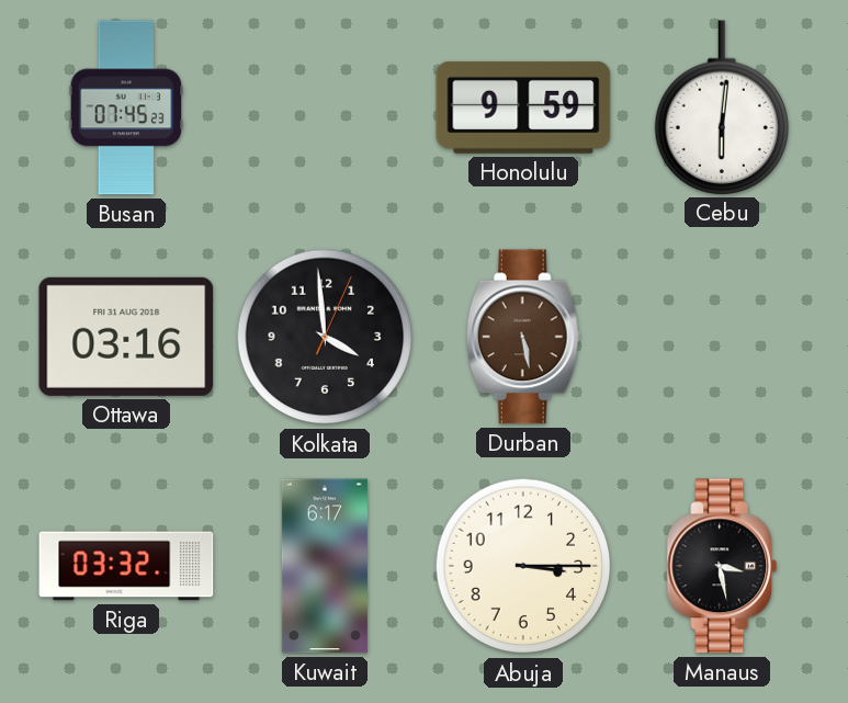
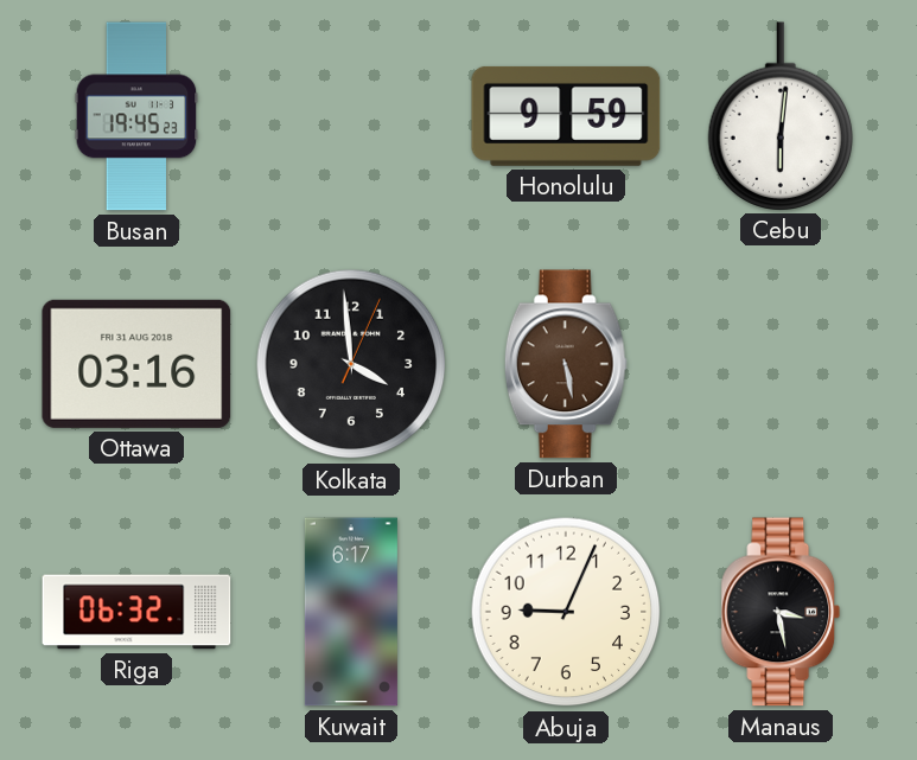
Busan: 07:45 -> 19:45 (136, 116)
Riga: 03:32 -> 06:32 (136, 612)
Abuja: 3:15 -> 9:04 (566, 612)
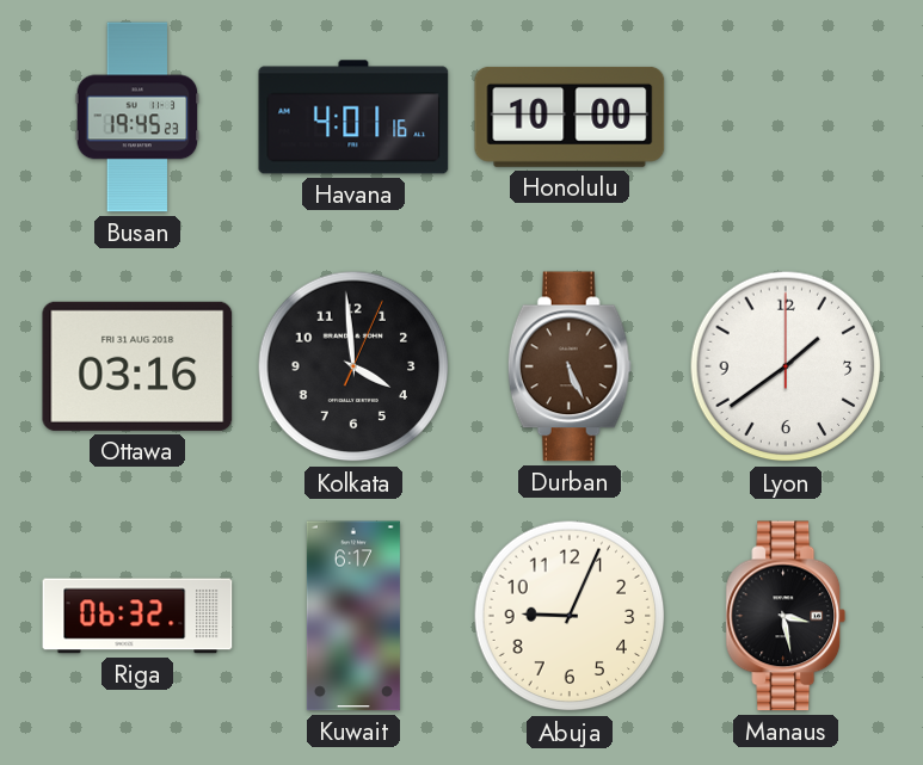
Havana: none -> 4:01 (353, 117)
Honolulu: 9:59 -> 10:00 (570, 117)
Cebu: 6:01 -> none (781, 116)
Durban: 5:28 -> 5:26 (570, 366)
Lyon: none -> 1:39 (786, 366)
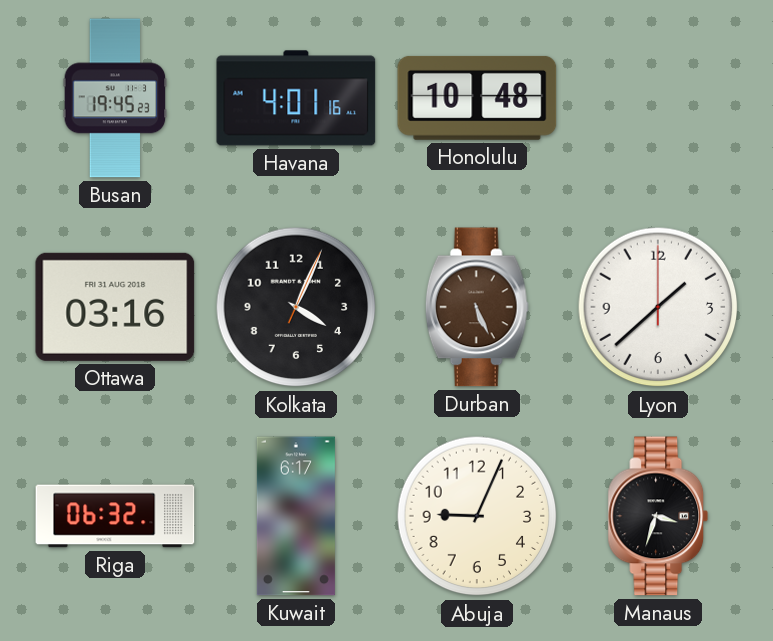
Honolulu: 10:00 -> 10:48 (477, 98)
Kolkata: 3:59 -> 4:04 (296, 307)
Lyon: 1:39 -> 1:38 (658, 307)
Manaus: 3:28 -> 3:33 (658, 516)
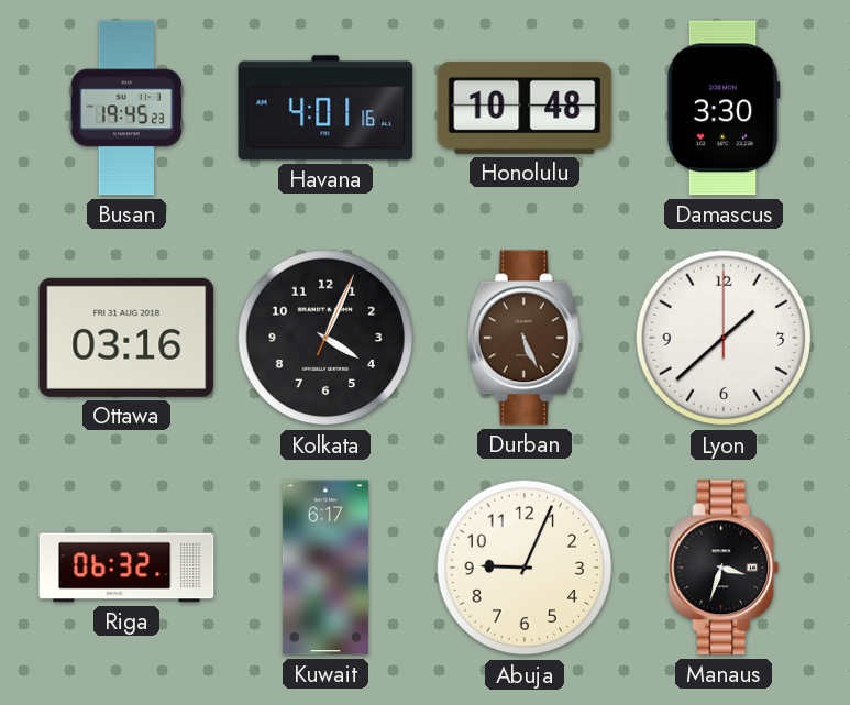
Damascus: none -> 3:30 (724, 108)
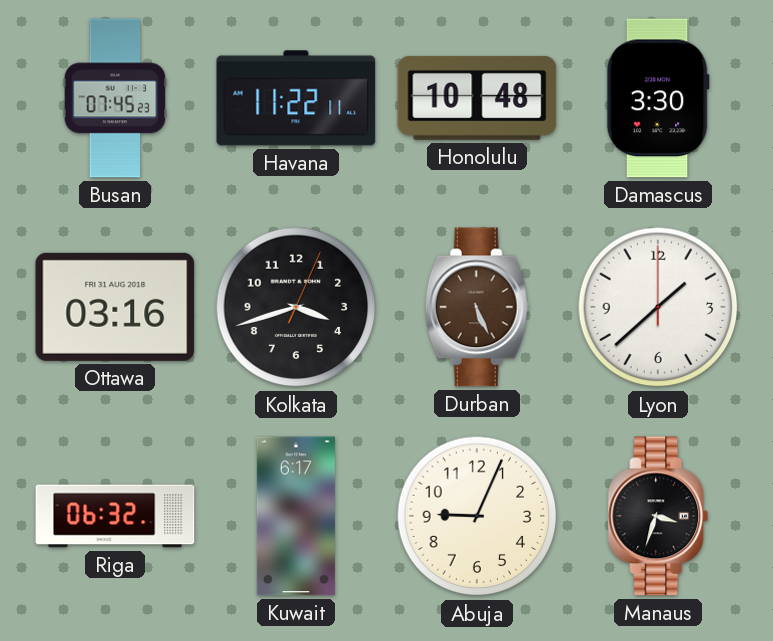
Busan: 19:45 -> 07:45 (115, 98)
Havana: 4:01 -> 11:22 (296, 98)
Kolkata: 4:04 -> 3:42 (296, 307)
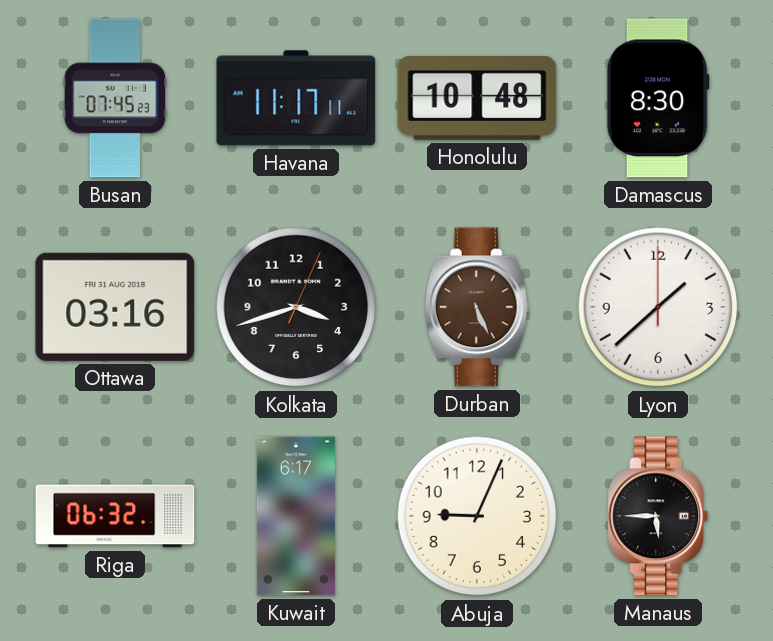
Havana: 11:22 -> 11:17 (296, 98)
Damascus: 3:30 -> 8:30 (658, 98)
Manaus: 3:33 -> 5:45 (658, 516)
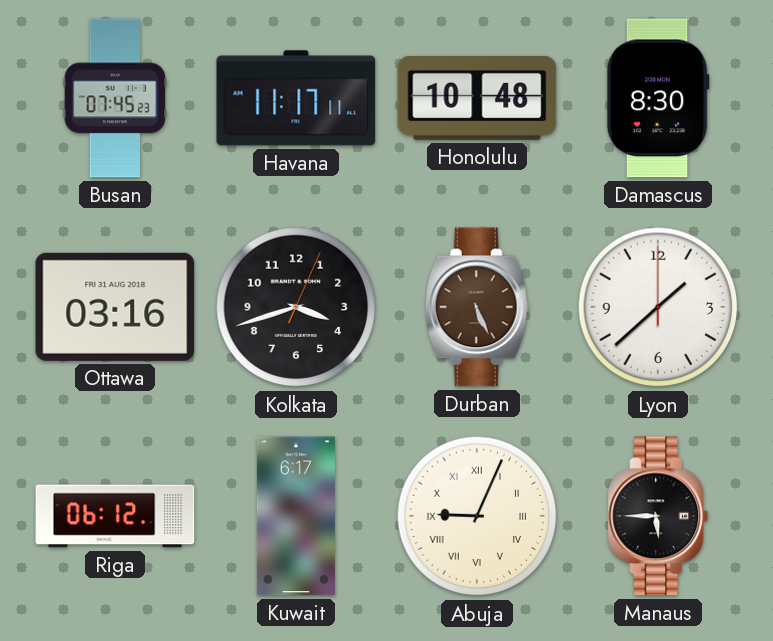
Riga: 06:32 -> 06:12 (115, 516)
Abuja numerals: Arabic -> Roman (477, 516)
